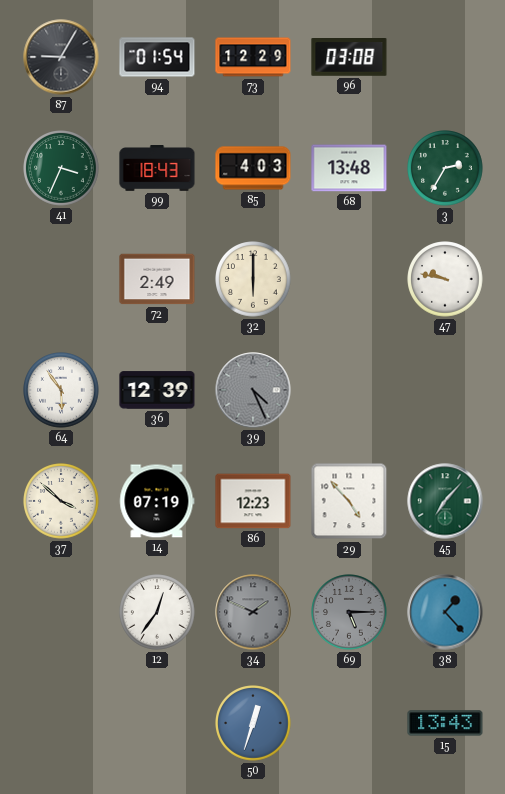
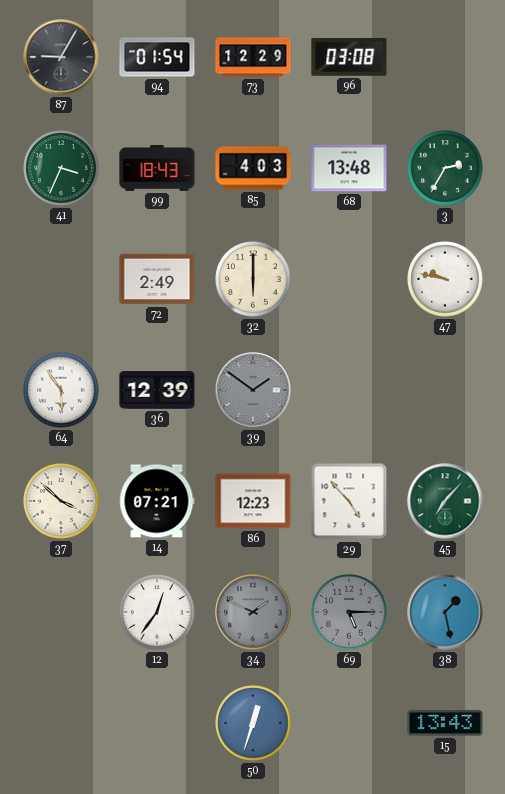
39: 4:26 -> 1:51 (253, 390)
14: 07:19 -> 07:21 (157, 501)
38: 1:23 -> 1:28 (445, 612)
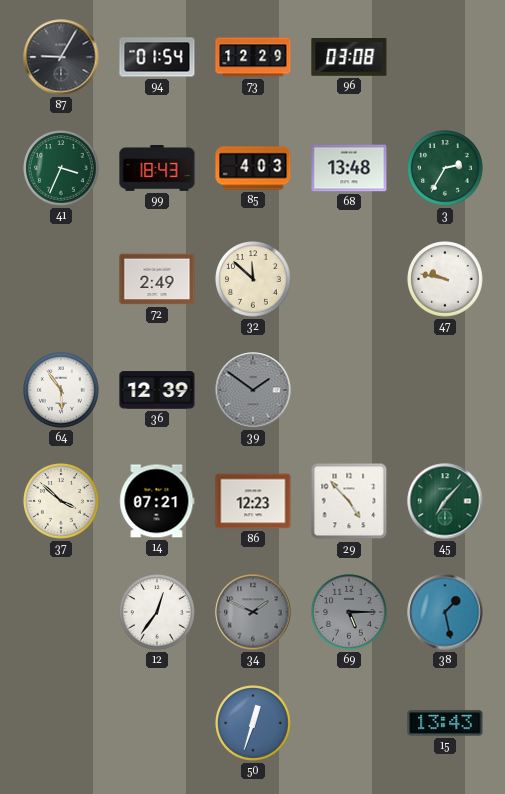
32: 6:00 -> 11:52 (253, 279)
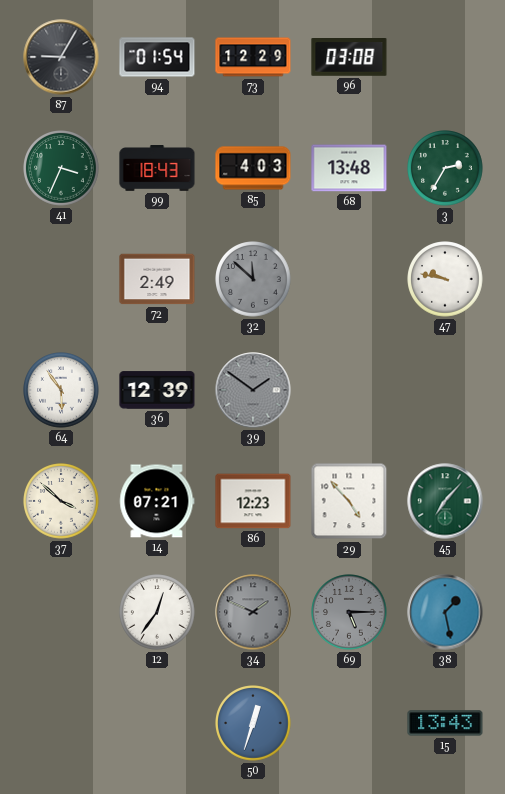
32 dial: cream -> grey (253, 279)
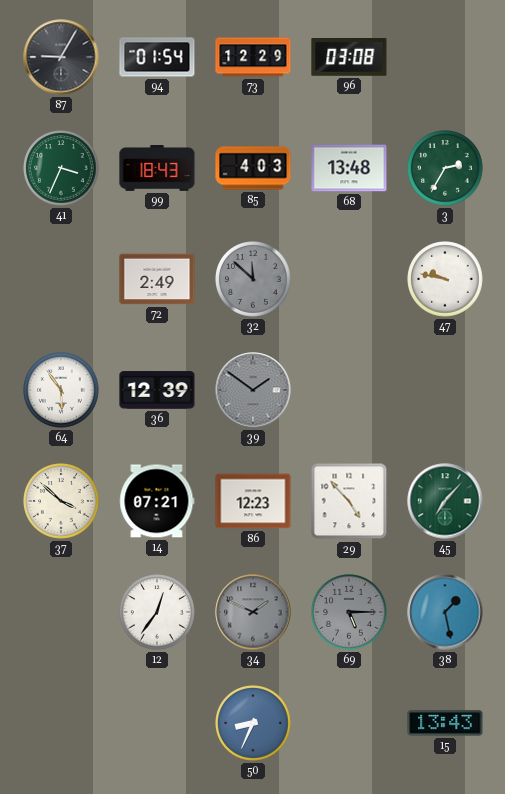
50: 12:33 -> 8:34 (253, 723)
